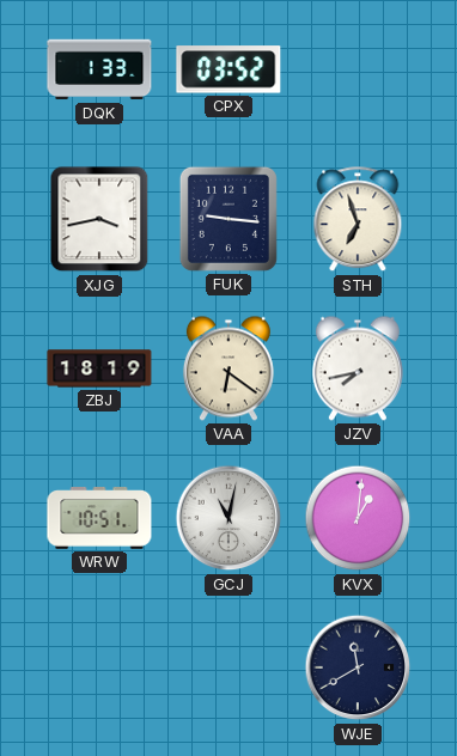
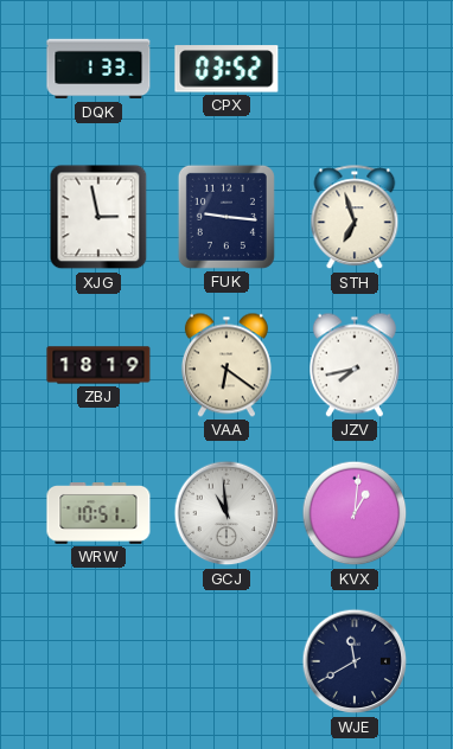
XJG: 3:43 -> 2:58 (98, 217)
GCJ: 11:02 -> 10:59 (226, 513)
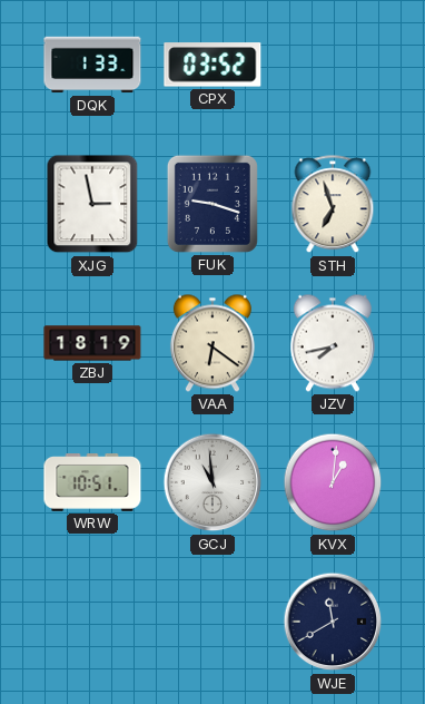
FUK: 9:16 -> 9:18 (212, 204)
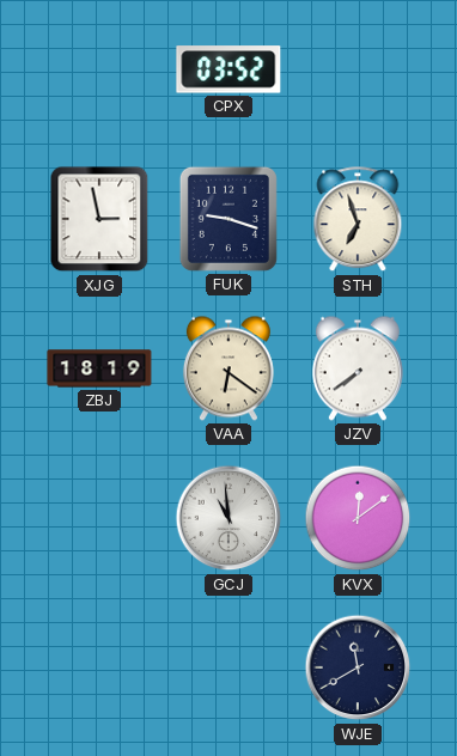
DQK: 1:33 -> none (92, 65)
JZV: 7:43 -> 7:39 (358, 368)
WRW: 10:51 -> none (92, 483)
KVX: 1:01 -> 12:09 (358, 518)
